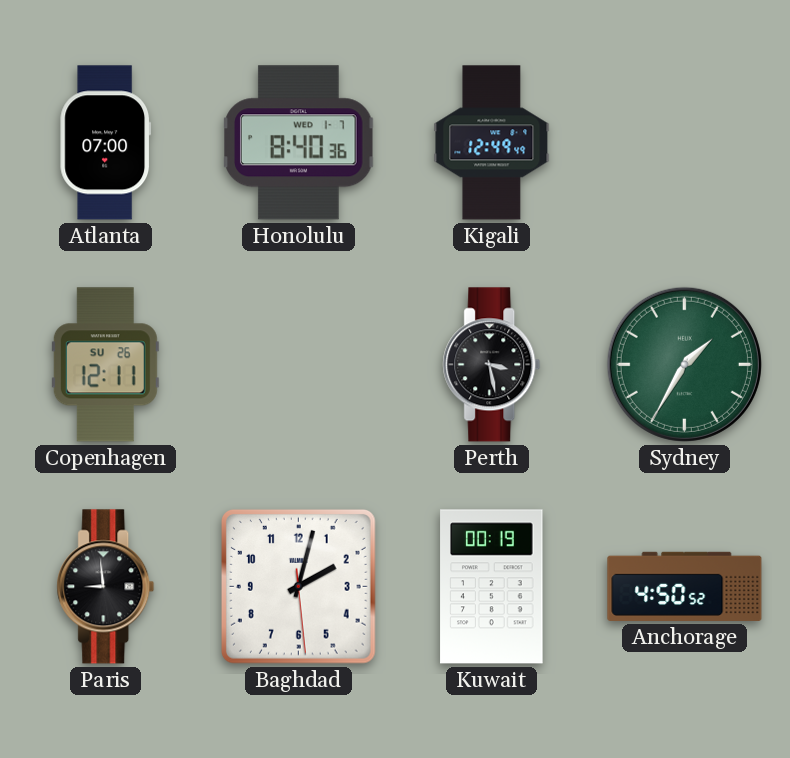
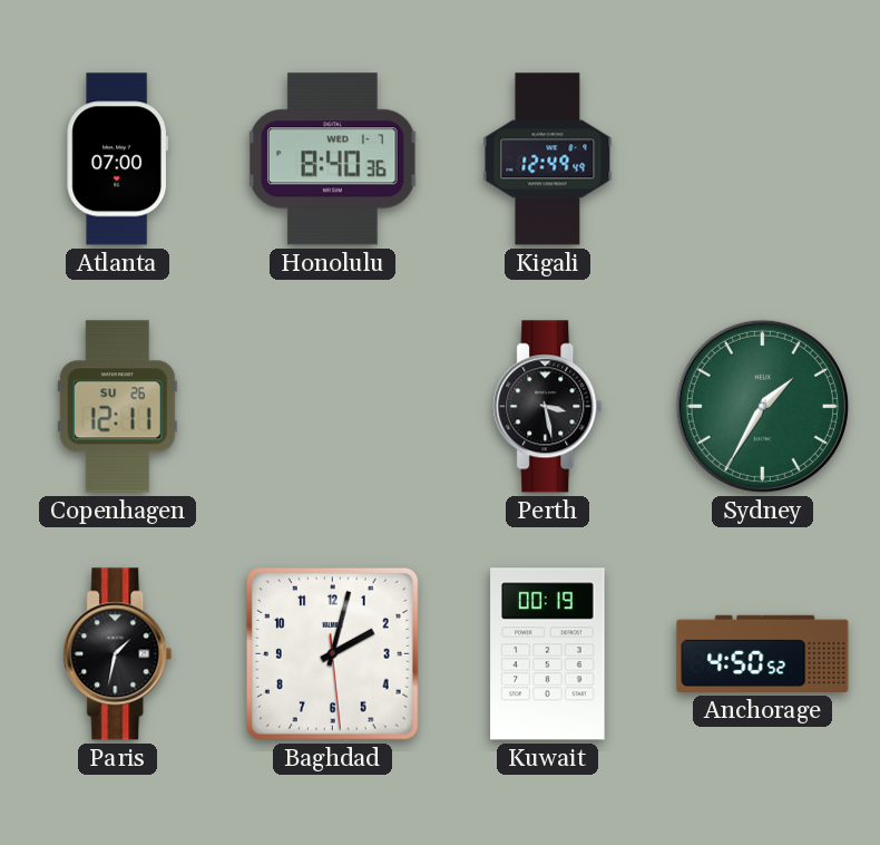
Paris: 8:59 -> 1:32 (118, 654)
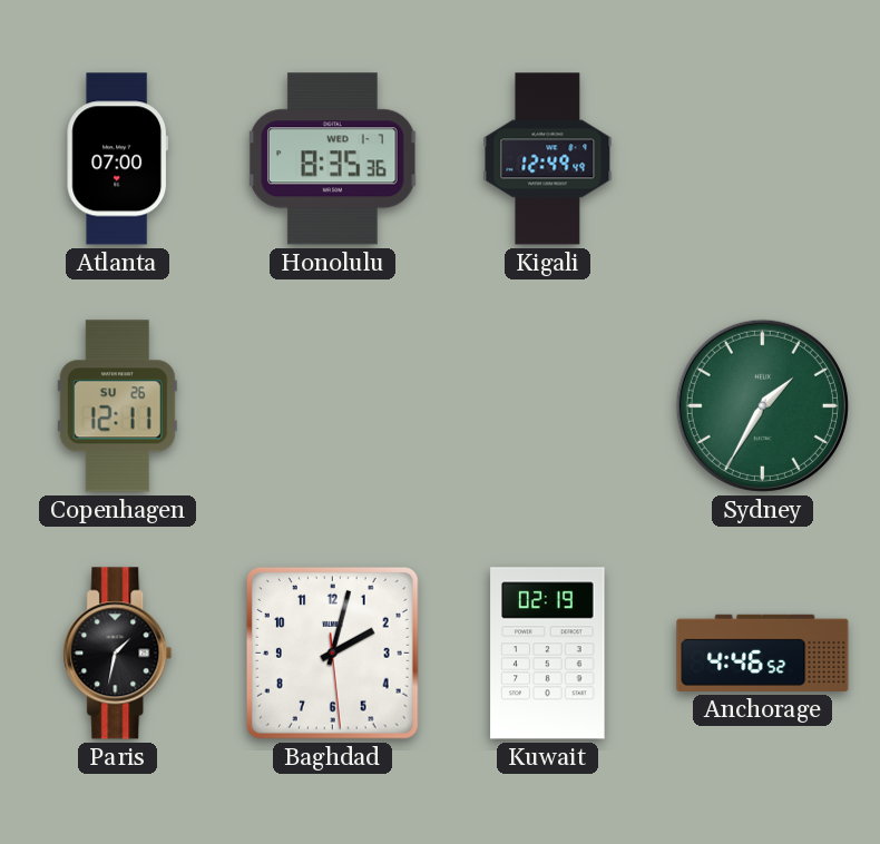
Honolulu: 8:40 -> 8:35 (333, 159)
Perth: 3:28 -> none (548, 407)
Kuwait: 00:19 -> 02:19 (548, 654)
Anchorage: 4:50 -> 4:46 (763, 652)
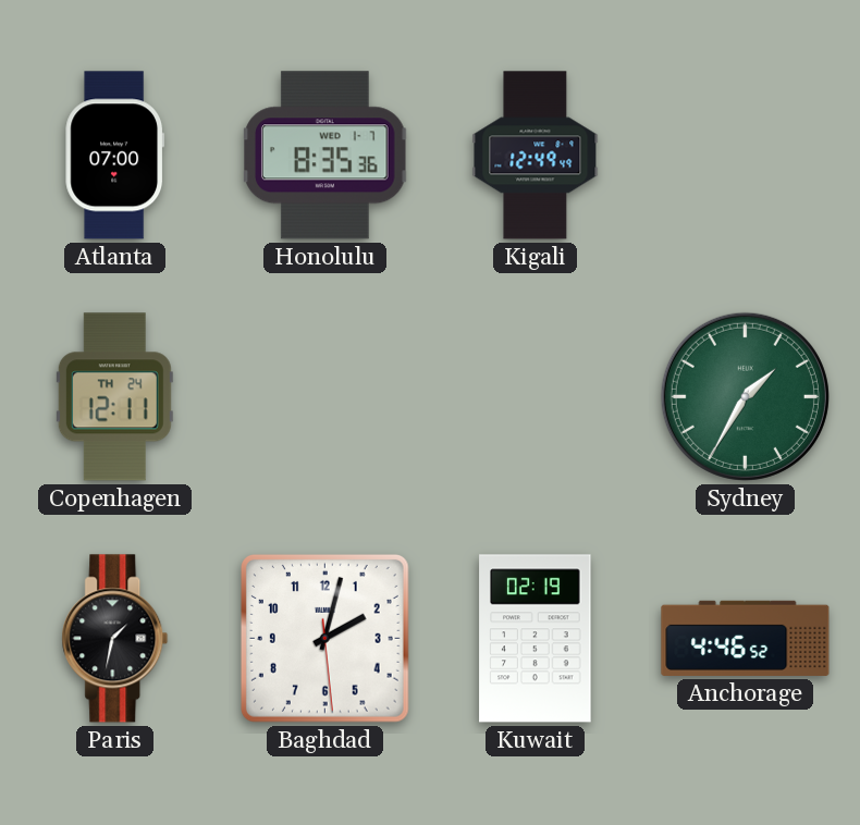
Copenhagen date: SU 26 -> TH 24 (114, 397)
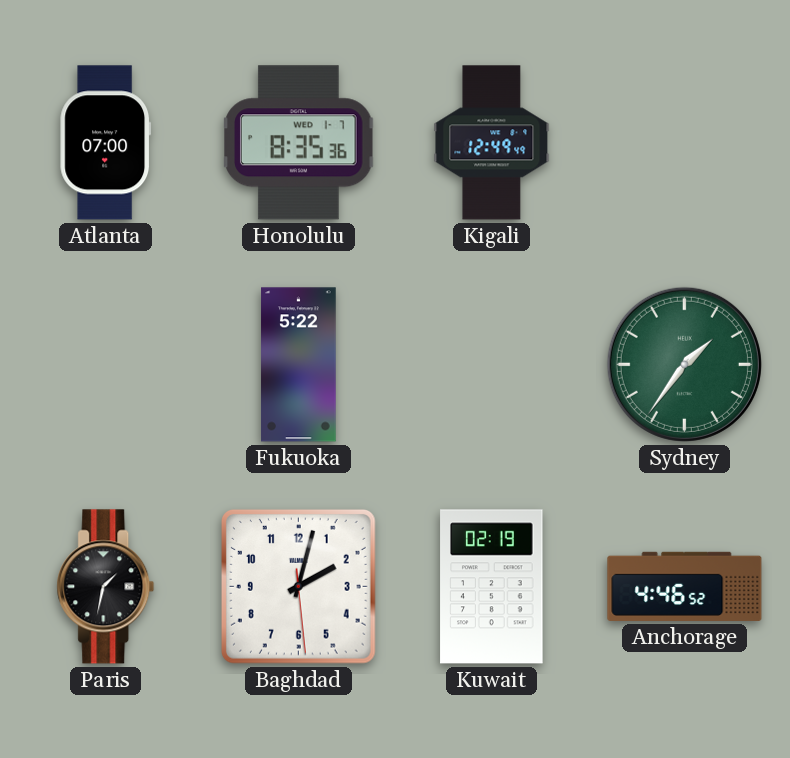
Copenhagen: 12:11 -> none (114, 397)
Fukuoka: none -> 5:22 (299, 365)
Sydney: 1:35 -> 1:36 (684, 364)
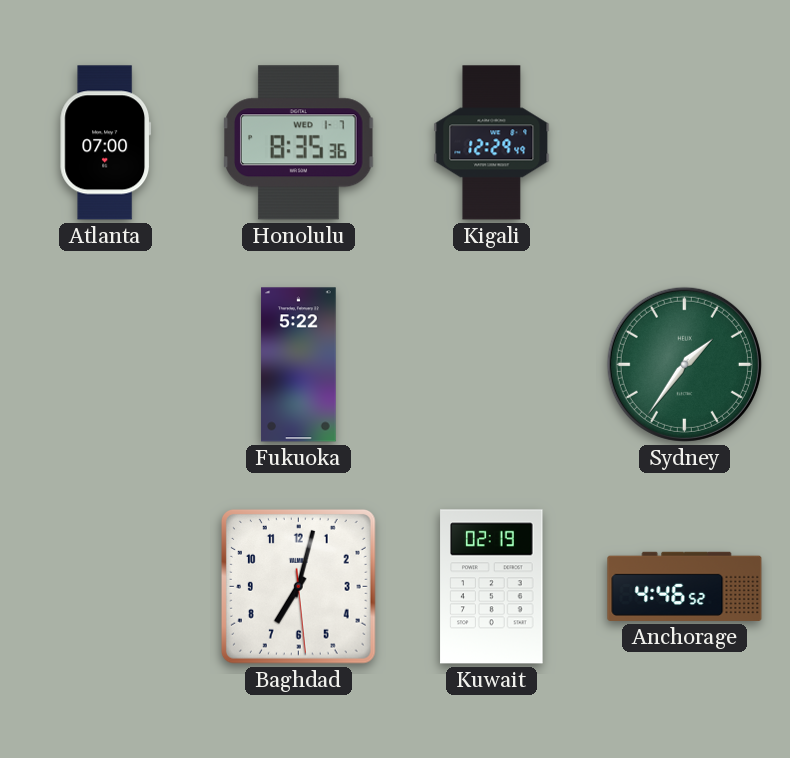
Kigali: 12:49 -> 12:29 (492, 143)
Paris: 1:32 -> none (106, 587)
Baghdad: 2:02 -> 7:02 (298, 586)
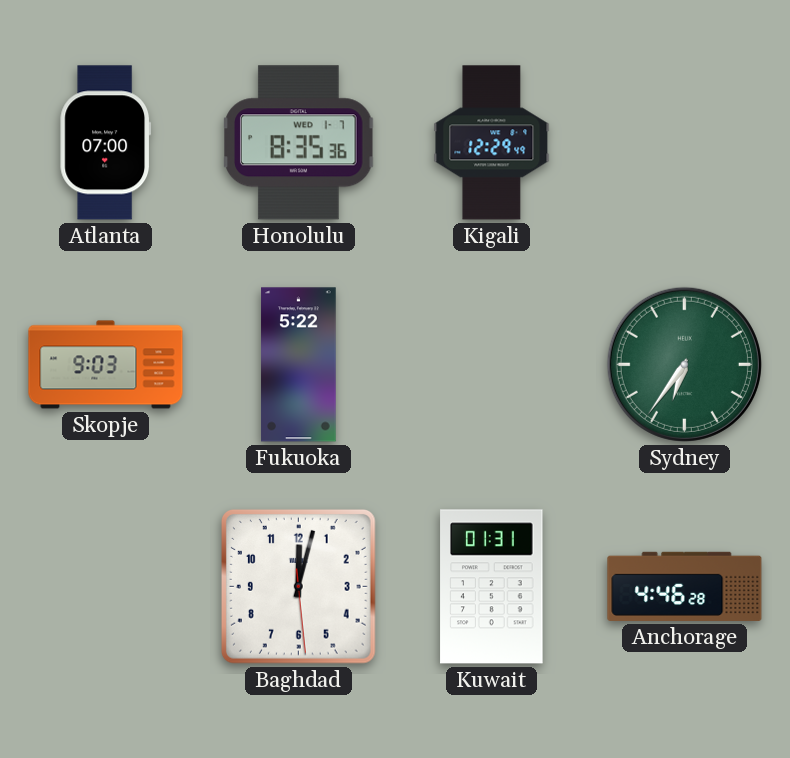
Skopje: none -> 9:03 (106, 365)
Sydney: 1:36 -> 6:36 (684, 364)
Baghdad: 7:02 -> 12:02 (298, 586)
Kuwait: 02:19 -> 01:31 (492, 587)
Anchorage: 4:46:52 -> 4:46:28 (685, 586)
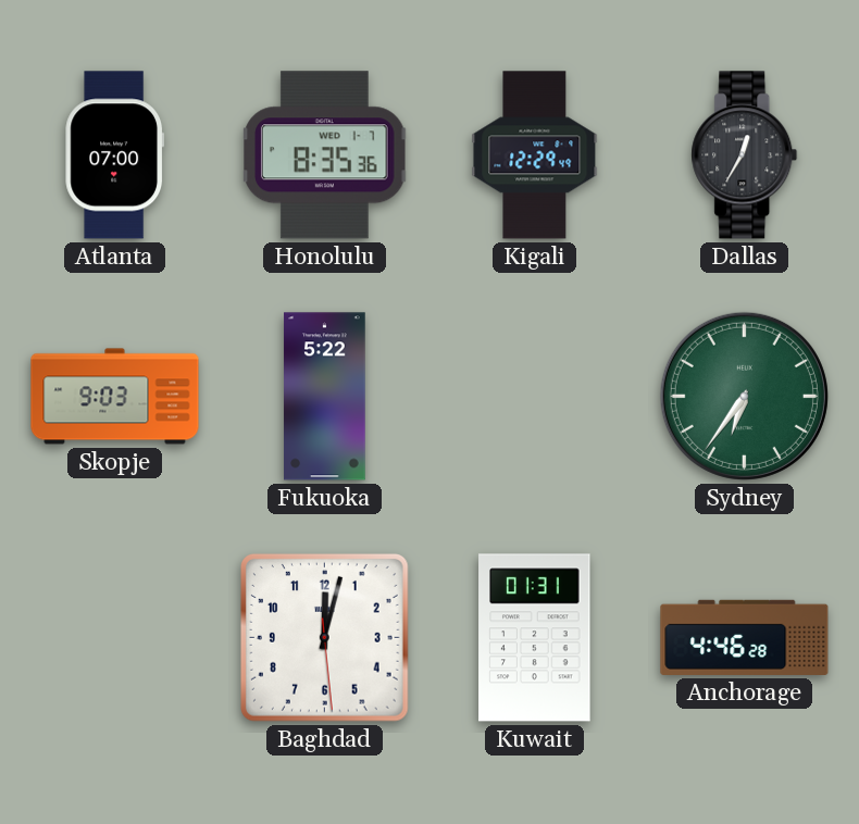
Dallas: none -> 12:35 (745, 155)
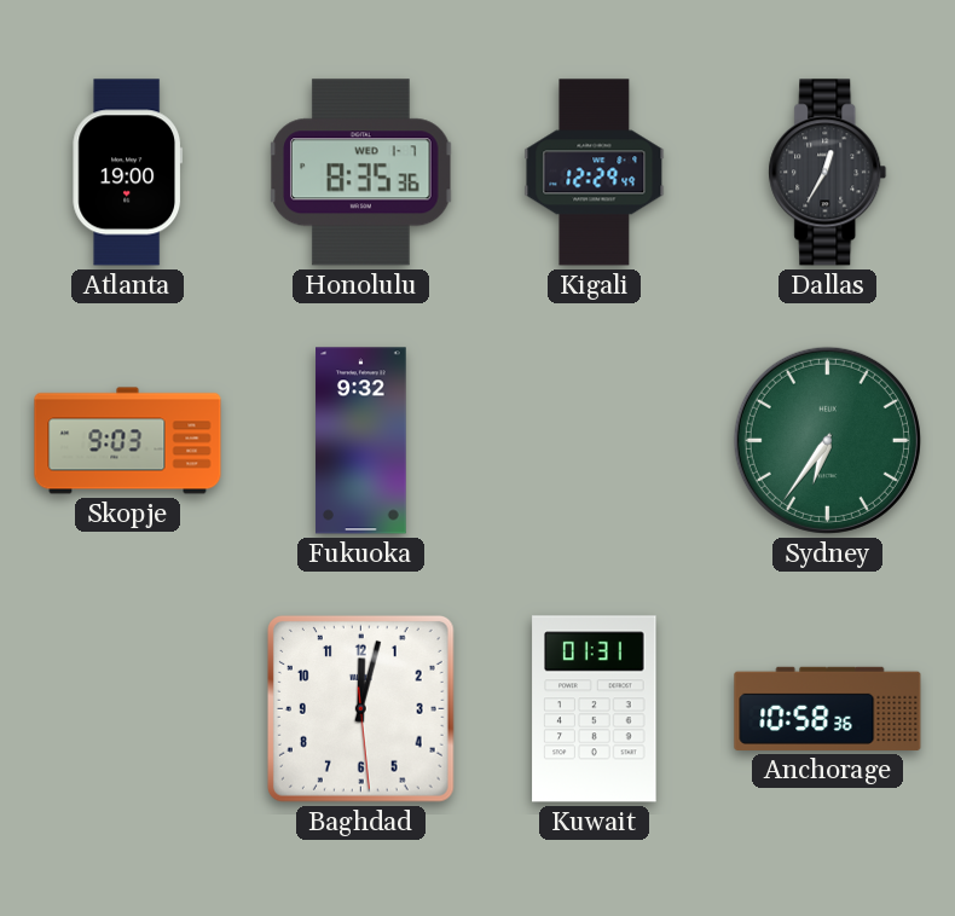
Atlanta: 07:00 -> 19:00 (128, 173)
Fukuoka: 5:22 -> 9:32 (361, 441)
Anchorage: 4:46 -> 10:58 (828, 708)
